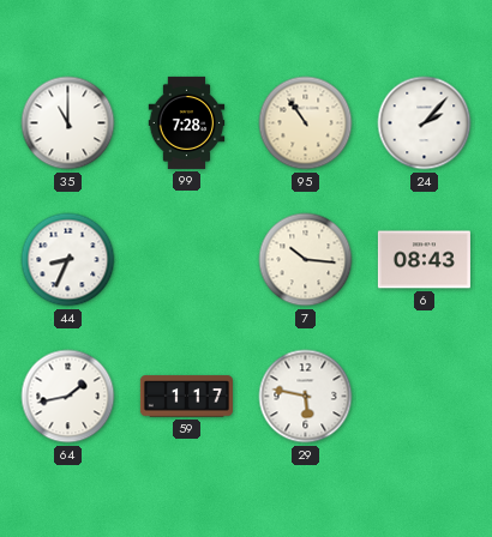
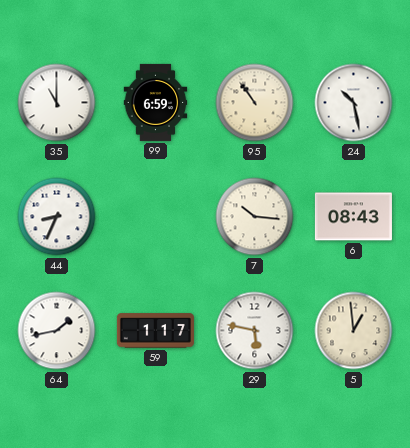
99: 7:28 -> 6:59 (156, 102)
24: 2:07 -> 10:28 (354, 103)
5: none -> 12:59 (354, 331)
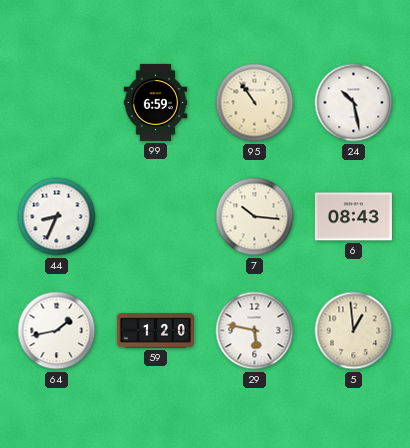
35: 11:00 -> none (57, 103)
59: 1:17 -> 1:20 (155, 331)
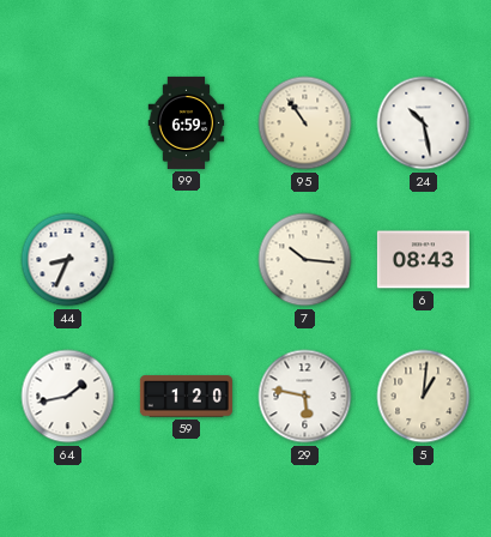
5: 12:59 -> 1:01 (424, 397)
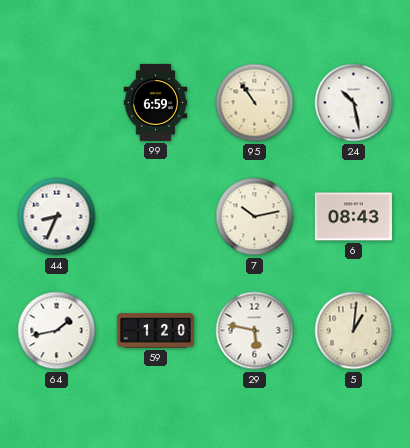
7: 10:16 -> 10:13 (255, 217)
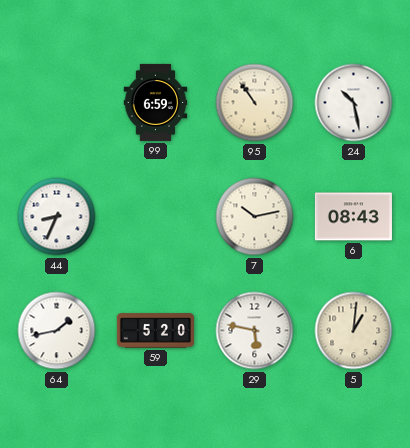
59: 1:20 -> 5:20 (155, 331)
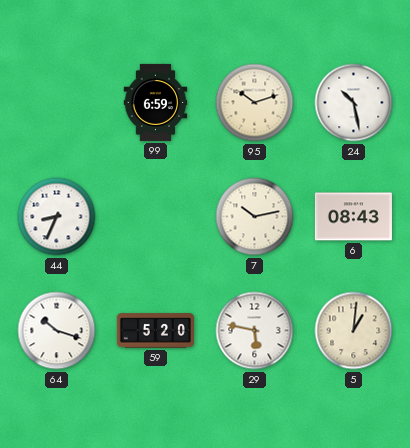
95: 10:54 -> 10:12 (255, 103)
64: 1:43 -> 10:18 (57, 331)
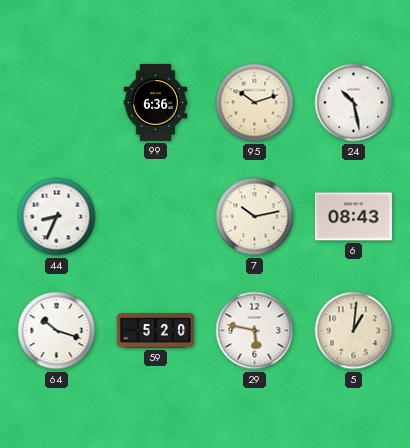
99: 6:59 -> 6:36 (156, 102)
